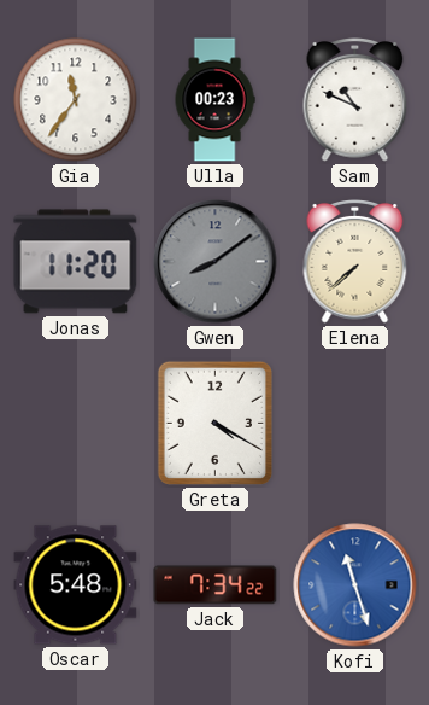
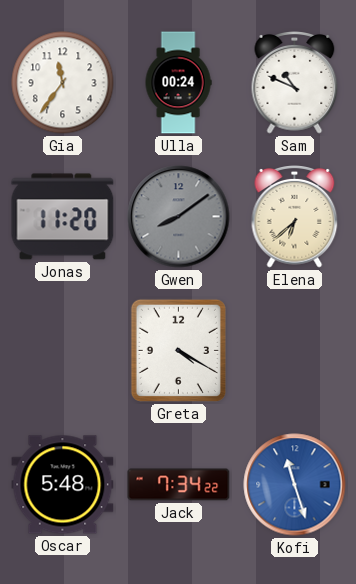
Ulla: 00:23 -> 00:24 (178, 83)
Elena: 7:38 -> 6:38 (295, 217)
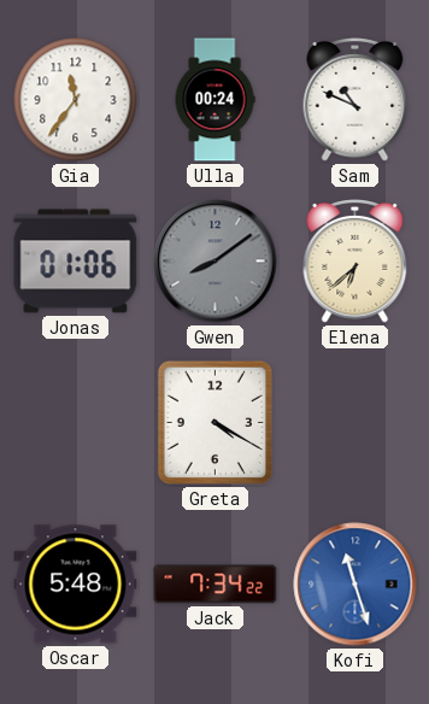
Jonas: 11:20 -> 01:06 (76, 262)
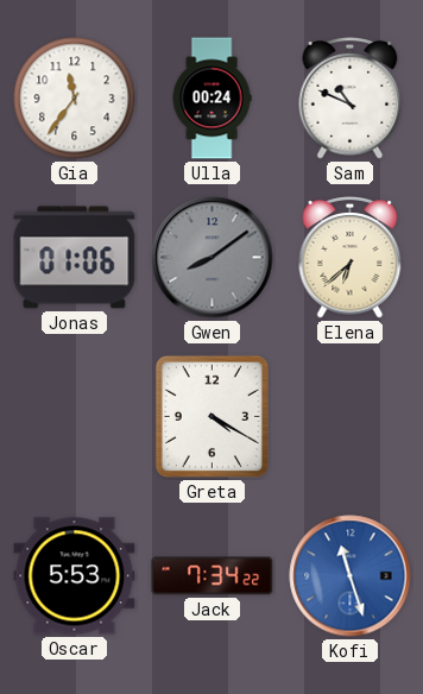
Oscar: 5:48 -> 5:53 (75, 576)
